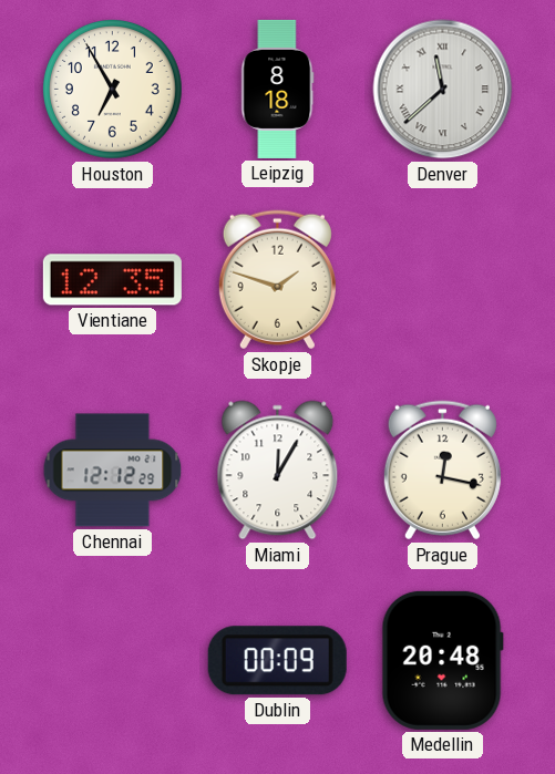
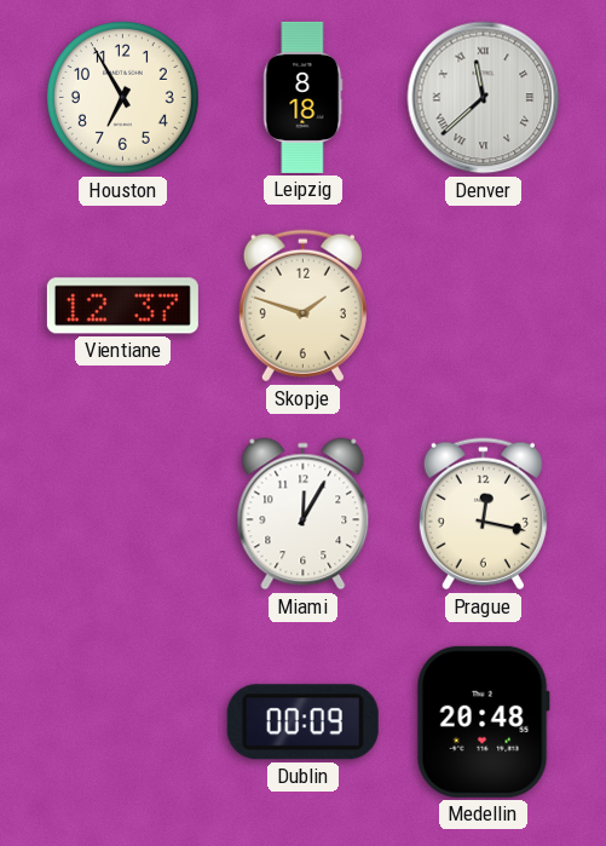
Vientiane: 12:35 -> 12:37 (122, 306)
Chennai: 12:12 -> none (113, 471)
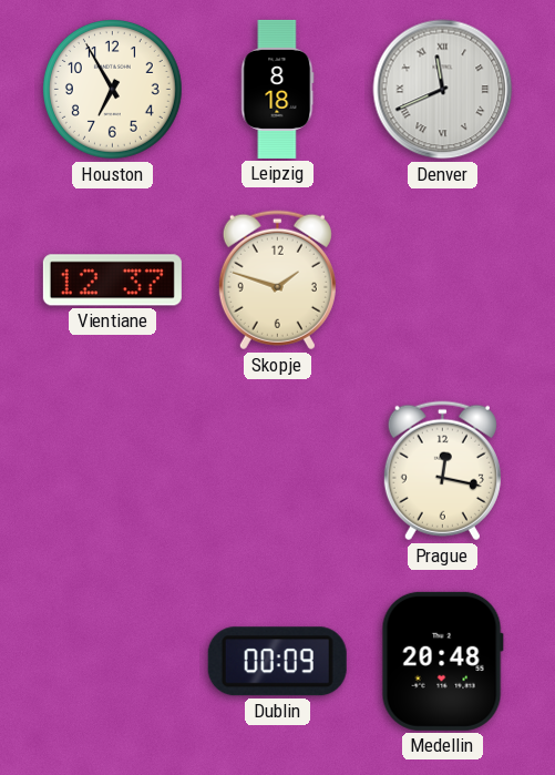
Denver: 11:38 -> 11:41 (443, 90)
Miami: 12:05 -> none (304, 514)
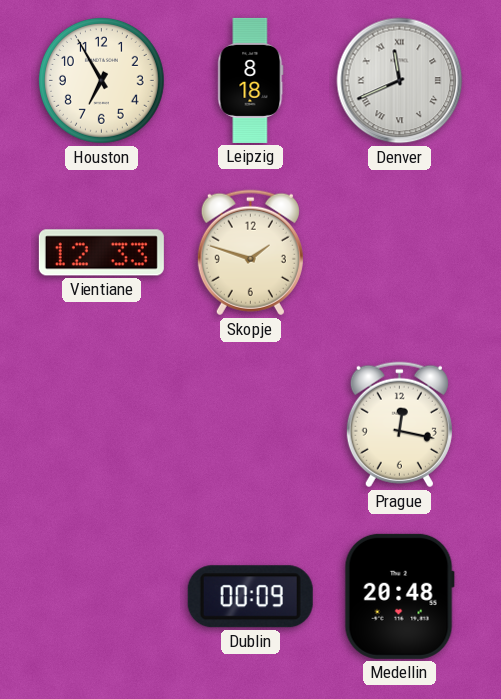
Vientiane: 12:37 -> 12:33 (101, 253)
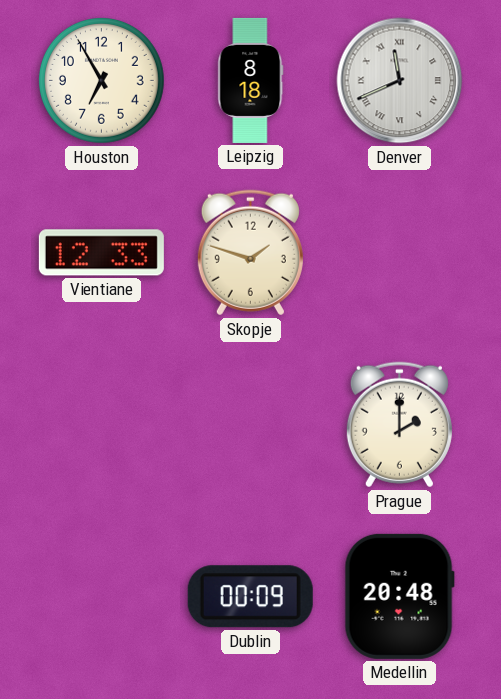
Prague: 12:17 -> 2:00 (399, 425)
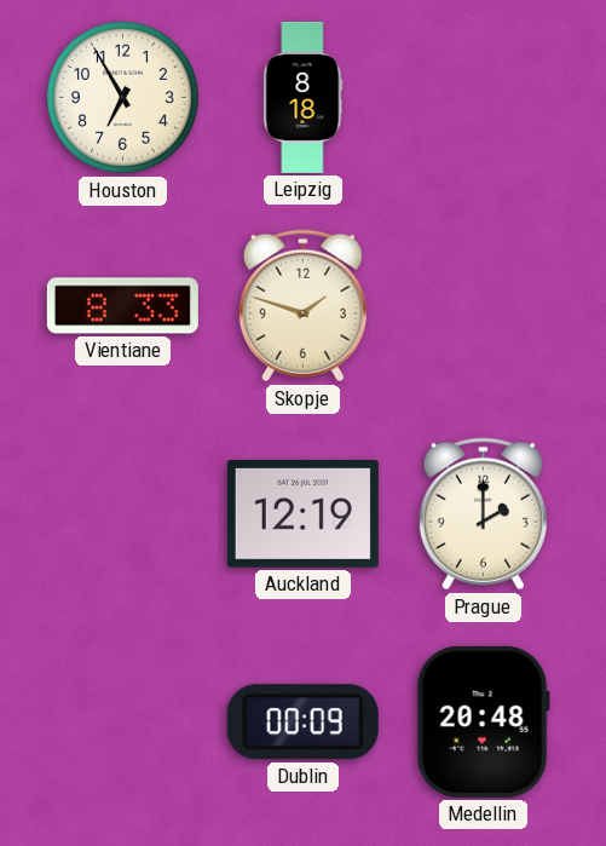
Denver: 11:41 -> none (400, 81)
Vientiane: 12:33 -> 8:33 (122, 306)
Auckland: none -> 12:19 (302, 514)
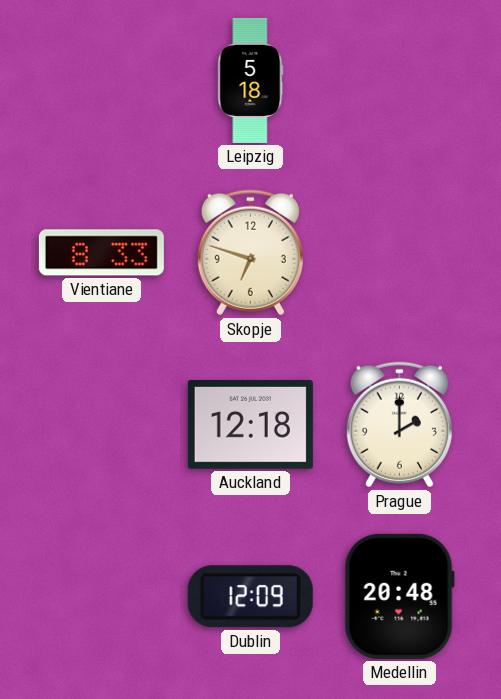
Houston: 6:55 -> none (122, 97)
Leipzig: 8:18 -> 5:18 (251, 80)
Skopje: 1:48 -> 6:48 (250, 253)
Auckland: 12:19 -> 12:18 (250, 425)
Dublin: 00:09 -> 12:09 (250, 597)
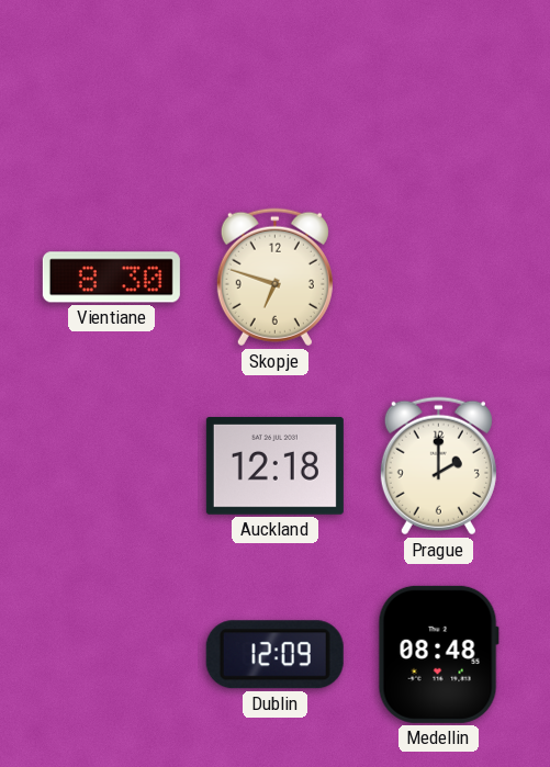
Leipzig: 5:18 -> none (251, 80)
Vientiane: 8:33 -> 8:30 (111, 278)
Medellin: 20:48 -> 08:48 (438, 654)
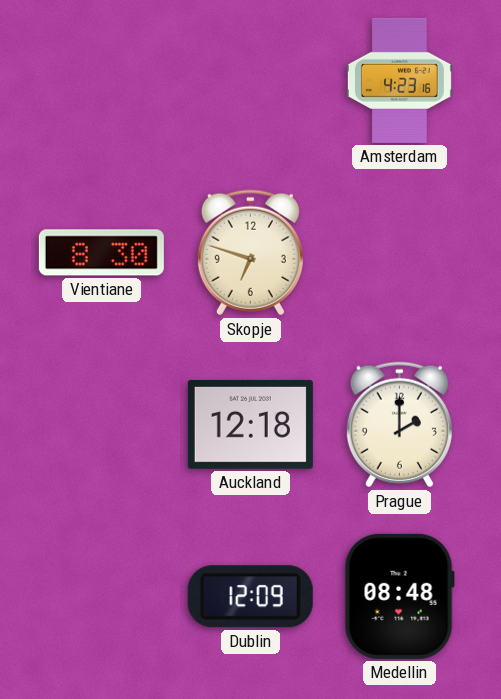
Amsterdam: none -> 4:23 (399, 80)
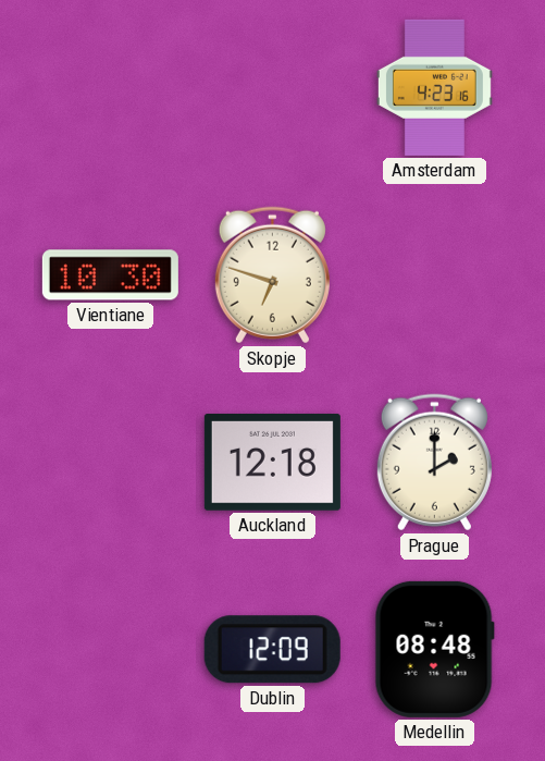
Vientiane: 8:30 -> 10:30 (110, 275)
